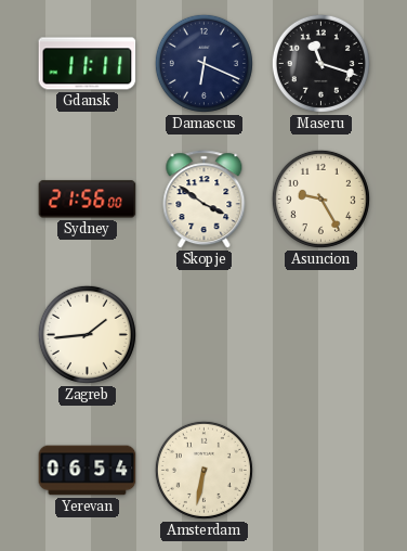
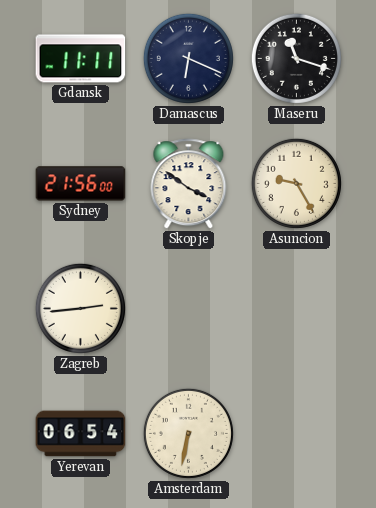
Zagreb: 1:44 -> 2:44 (80, 308)
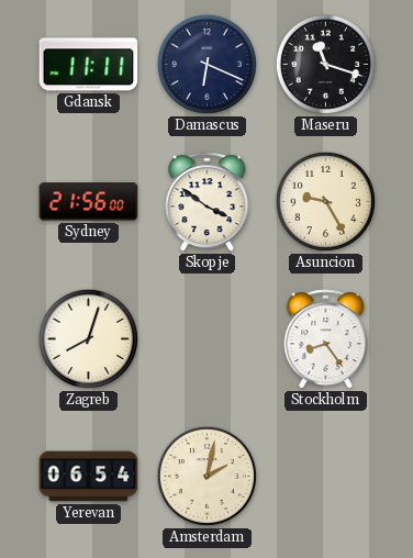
Zagreb: 2:44 -> 8:03 (88, 338)
Stockholm: none -> 8:24 (326, 339)
Amsterdam: 6:32 -> 2:02 (206, 476)
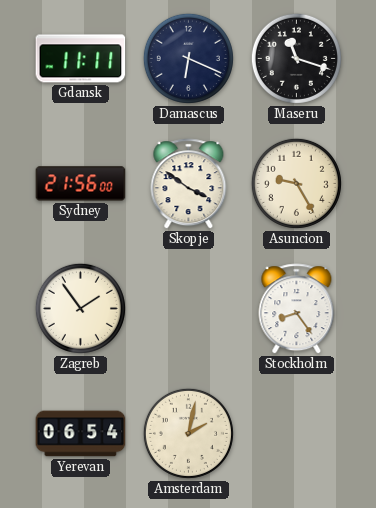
Zagreb: 8:03 -> 1:54 (80, 308)
